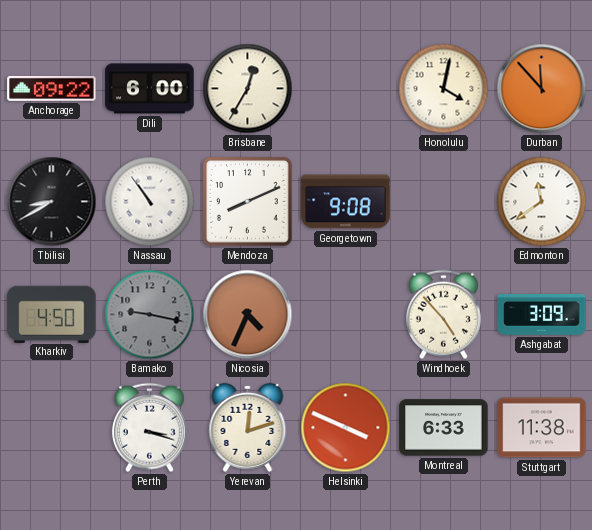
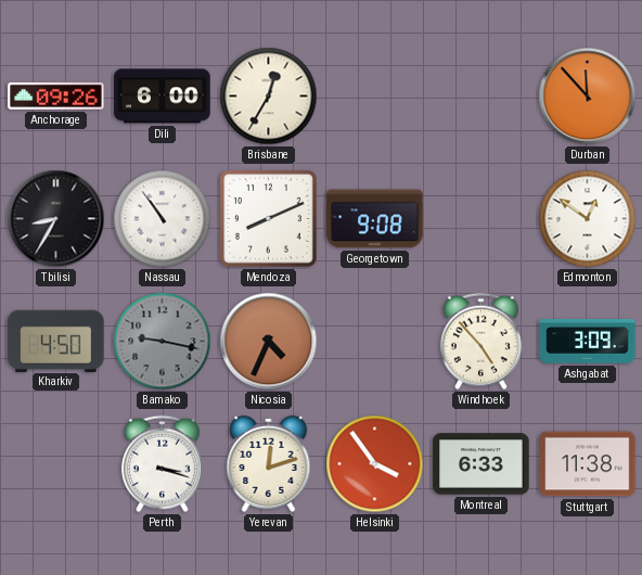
Anchorage: 09:22 -> 09:26 (56, 97)
Honolulu: 4:02 -> none (444, 89)
Tbilisi: 8:40 -> 8:35 (56, 219)
Edmonton: 11:39 -> 12:51 (588, 219)
Helsinki: 3:49 -> 3:54 (375, 464)
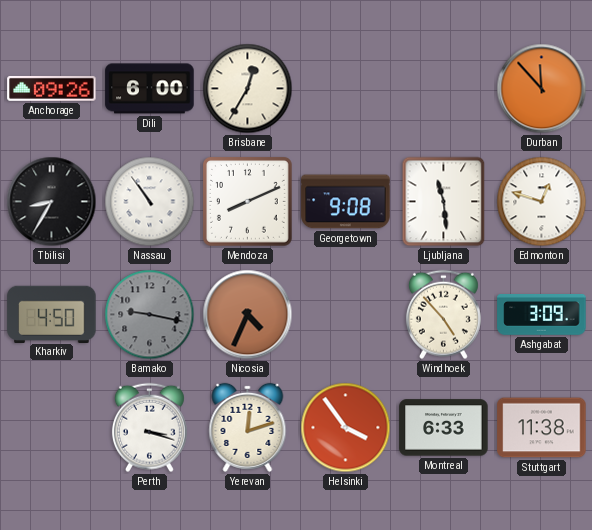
Ljubljana: none -> 11:29 (444, 202)
Edmonton: 12:51 -> 12:48 (542, 202)
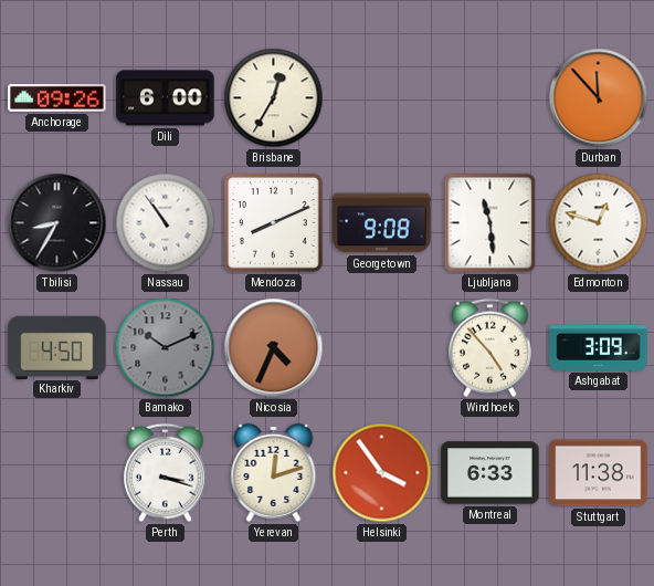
Bamako: 9:17 -> 10:11 (166, 348)
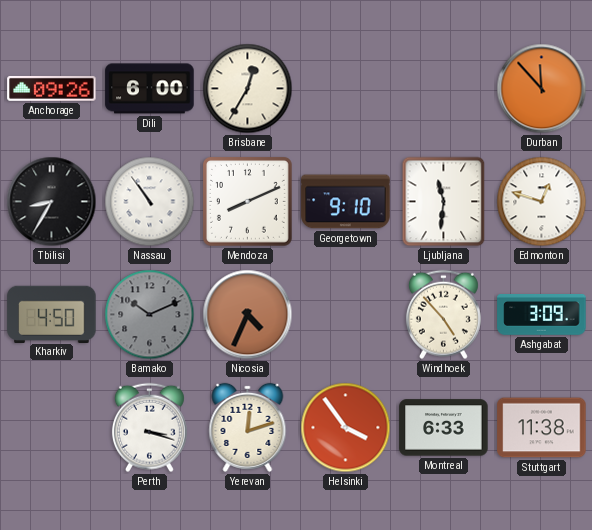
Georgetown: 9:08 -> 9:10 (346, 202)
Ljubljana: 11:29 -> 11:31 (444, 202)
